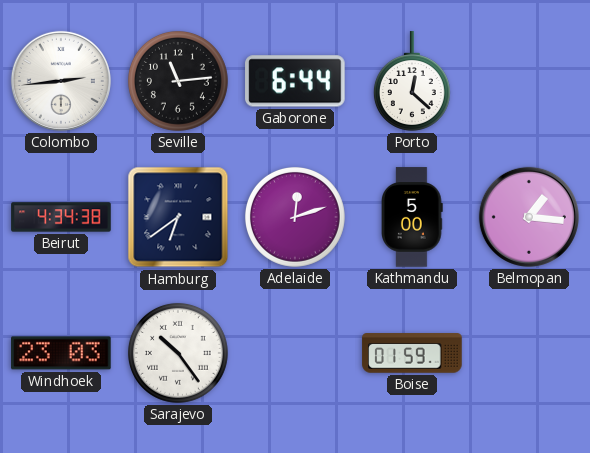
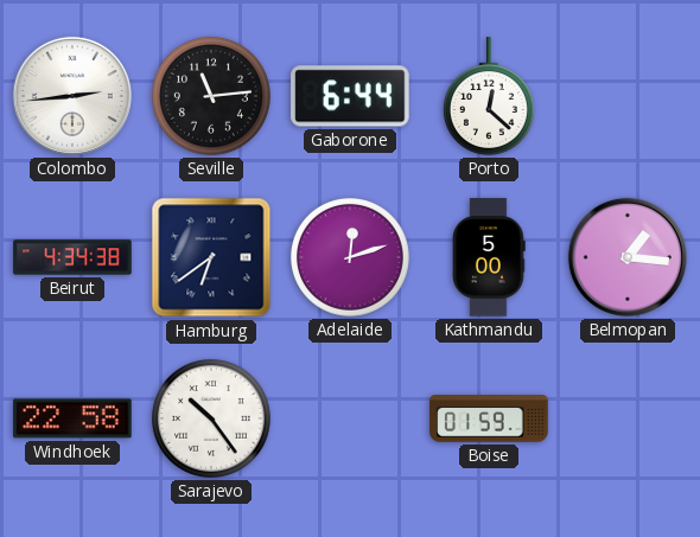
Windhoek: 23:03 -> 22:58 (72, 418)
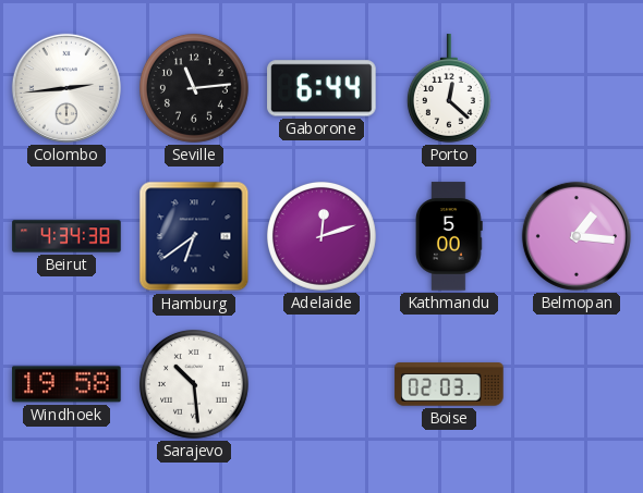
Windhoek: 22:58 -> 19:58 (66, 384)
Sarajevo: 10:24 -> 10:29 (194, 384)
Boise: 01:59 -> 02:03 (449, 384)
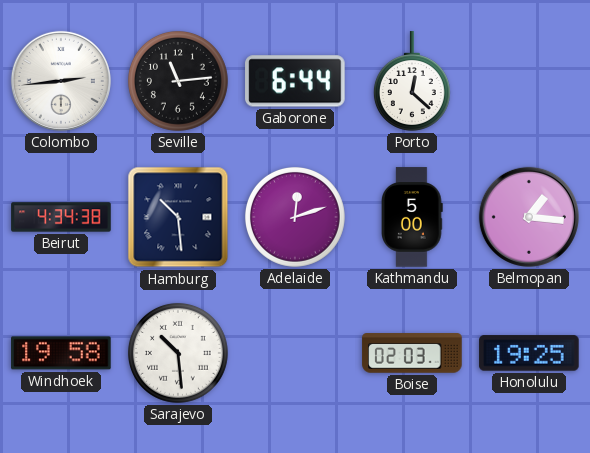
Hamburg: 6:39 -> 10:29 (178, 217)
Honolulu: none -> 19:25 (529, 353)
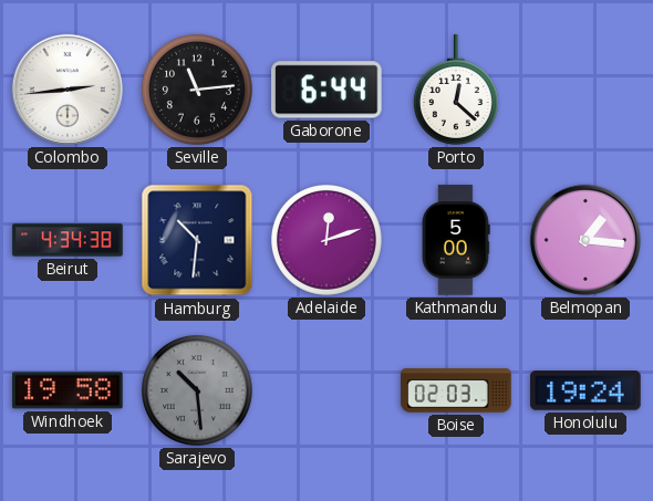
Hamburg: 10:29 -> 10:31 (197, 240)
Sarajevo dial: white -> grey (197, 390)
Honolulu: 19:25 -> 19:24 (585, 390)
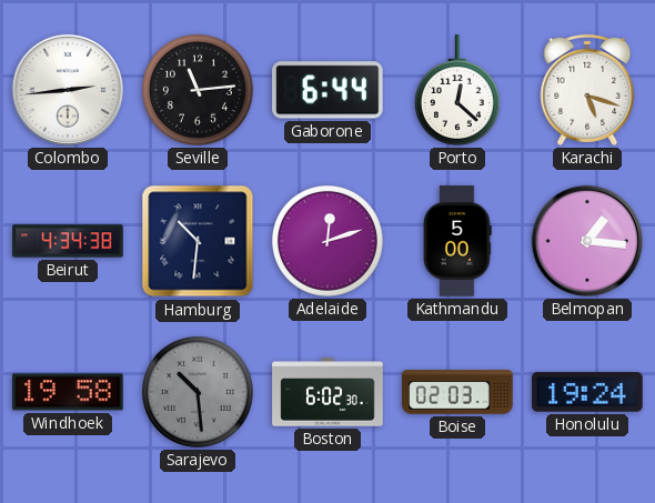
Karachi: none -> 5:18 (587, 90)
Boston: none -> 6:02 (327, 392)
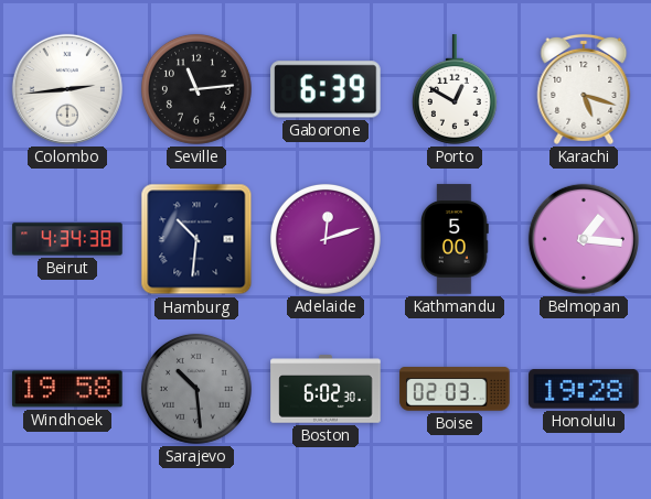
Gaborone: 6:44 -> 6:39 (325, 89)
Porto: 12:22 -> 12:50 (455, 89)
Honolulu: 19:24 -> 19:28 (584, 389)
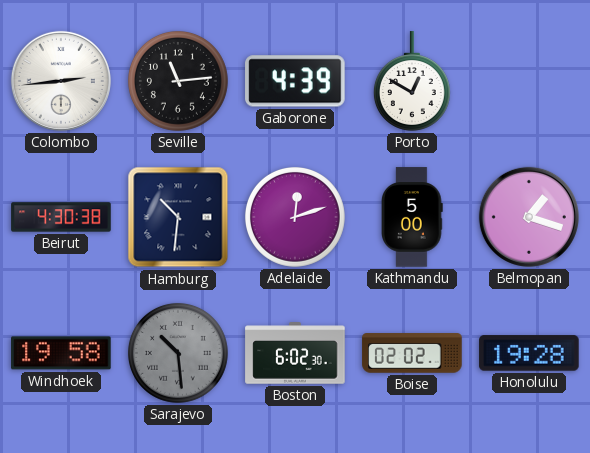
Gaborone: 6:39 -> 4:39 (295, 81)
Karachi: 5:18 -> none (584, 89)
Beirut: 4:34 -> 4:30 (61, 217)
Belmopan: 1:16 -> 1:18 (529, 217)
Boise: 02:03 -> 02:02 (412, 353)
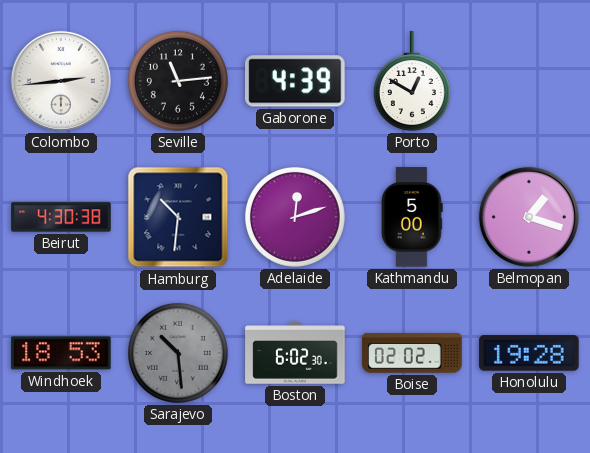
Windhoek: 19:58 -> 18:53 (61, 353)
